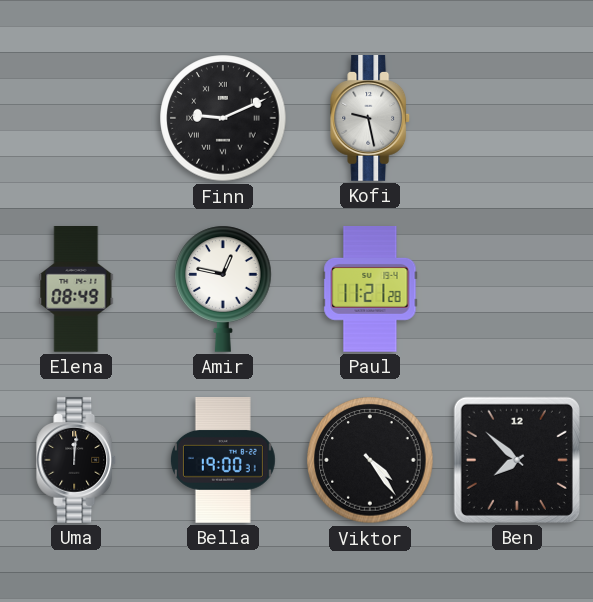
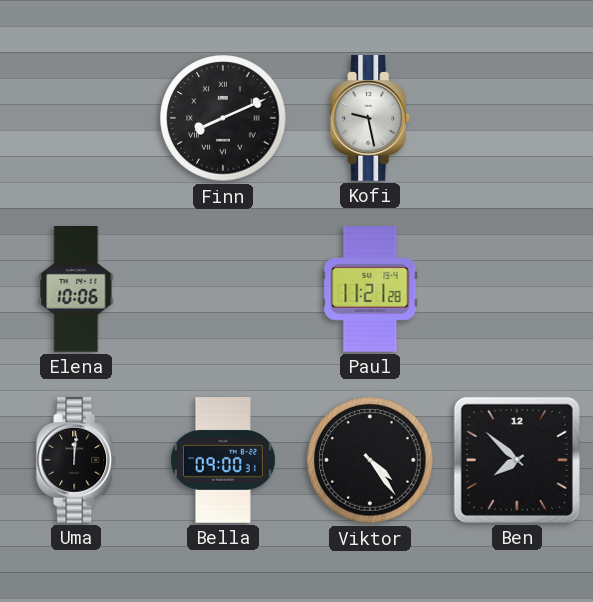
Finn: 9:11 -> 8:11 (223, 118)
Elena: 08:49 -> 10:06 (76, 290)
Amir: 12:47 -> none (223, 289)
Bella: 19:00 -> 09:00 (223, 460)
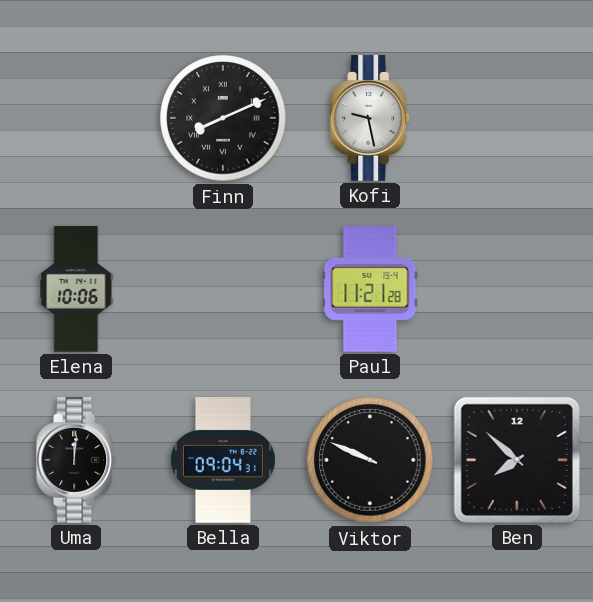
Bella: 09:00 -> 09:04 (223, 460)
Viktor: 4:24 -> 9:49 (370, 460)
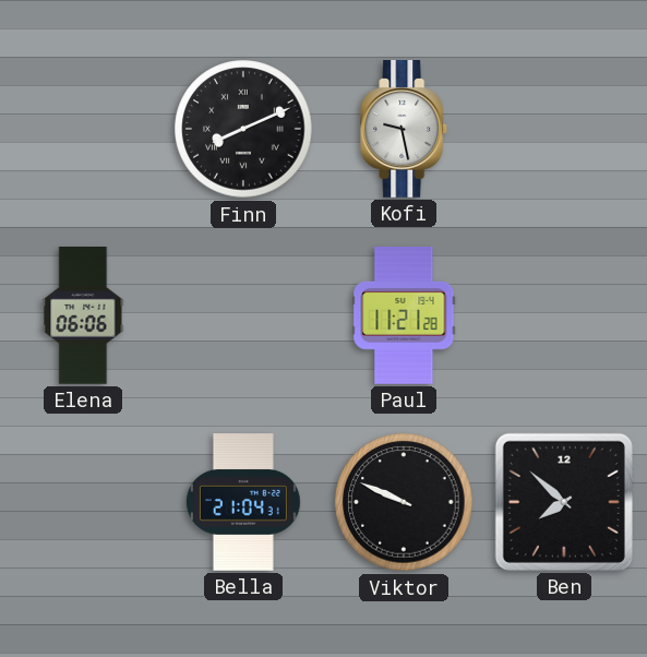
Elena: 10:06 -> 06:06 (83, 316)
Uma: 12:01 -> none (77, 460)
Bella: 09:04 -> 21:04 (243, 502)
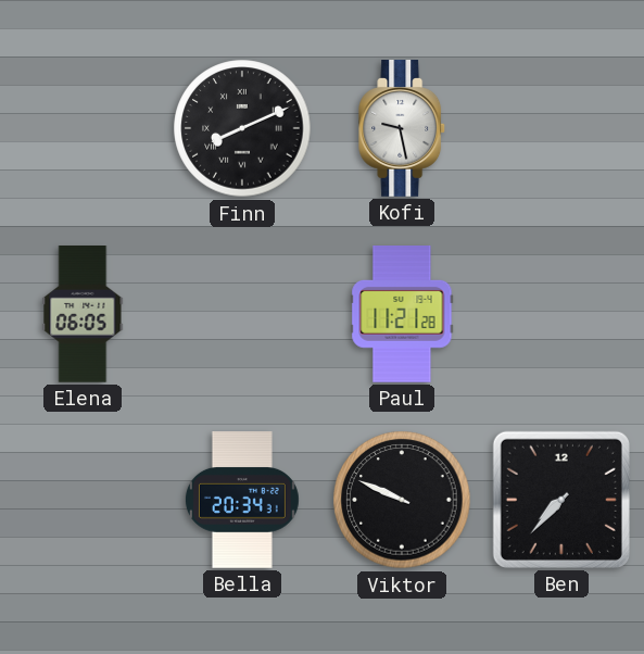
Elena: 06:06 -> 06:05 (83, 315)
Bella: 21:04 -> 20:34 (242, 500)
Ben: 7:52 -> 7:37 (561, 500)
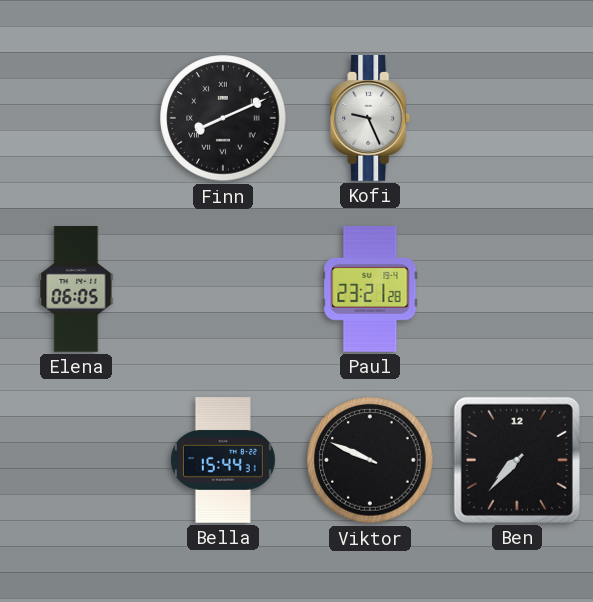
Kofi: 9:28 -> 9:26 (371, 118)
Paul: 11:21 -> 23:21 (370, 289)
Bella: 20:34 -> 15:44 (223, 460)
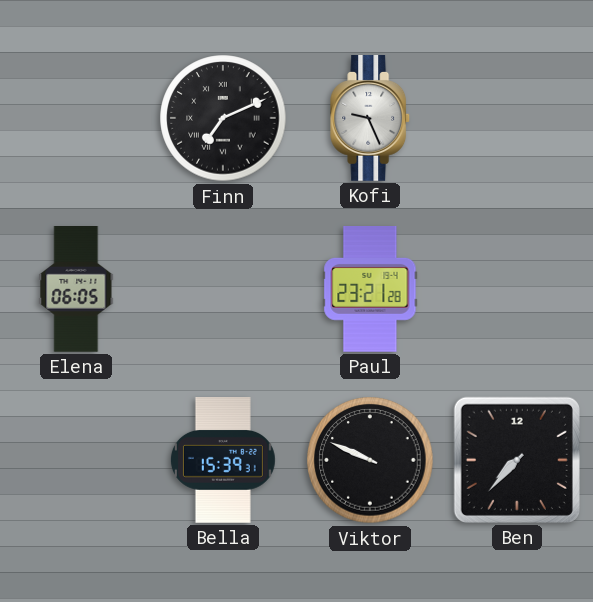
Finn: 8:11 -> 7:11 (223, 118)
Bella: 15:44 -> 15:39 (223, 460)
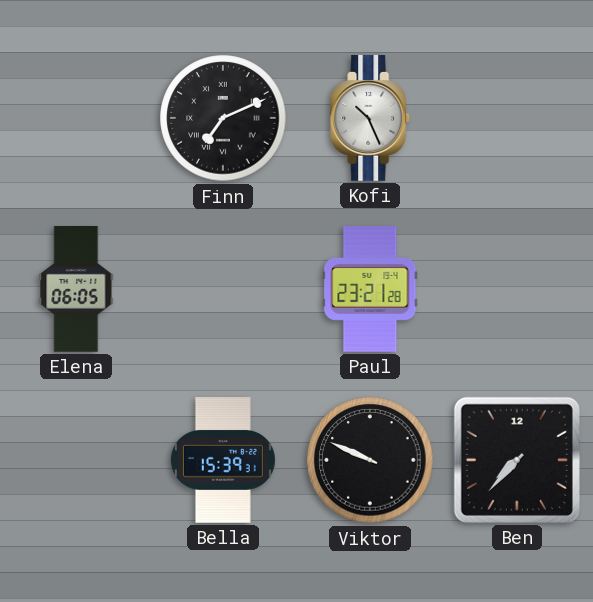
Kofi: 9:26 -> 10:26 (371, 118)
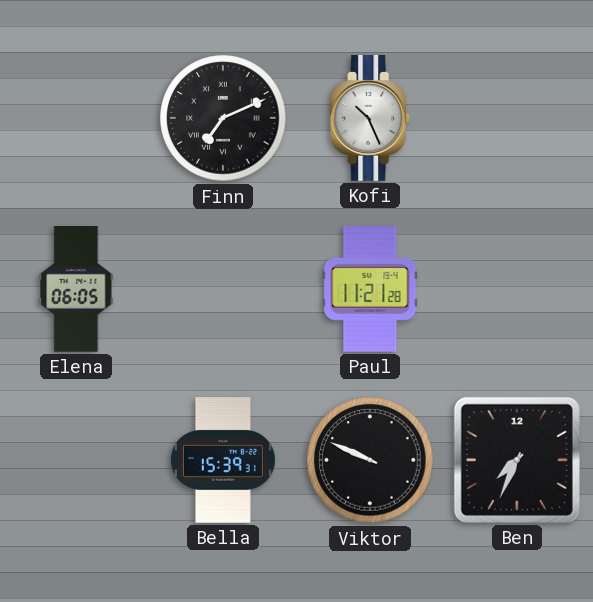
Paul: 23:21 -> 11:21 (370, 289)
Ben: 7:37 -> 7:34 (517, 460)
